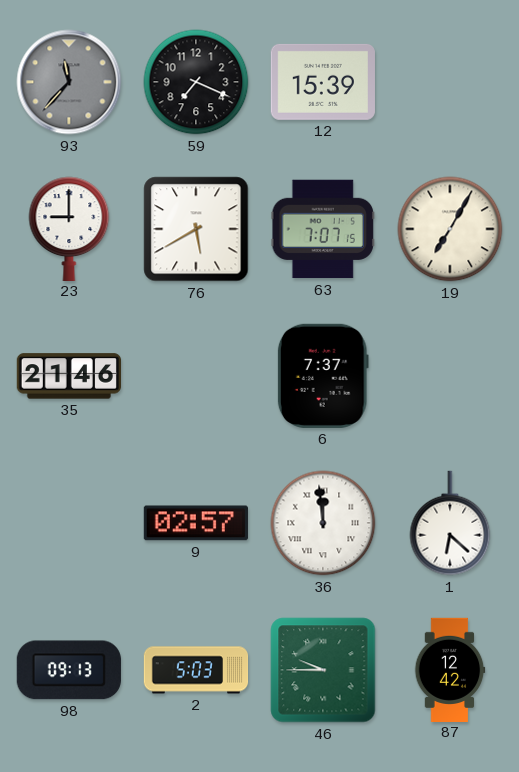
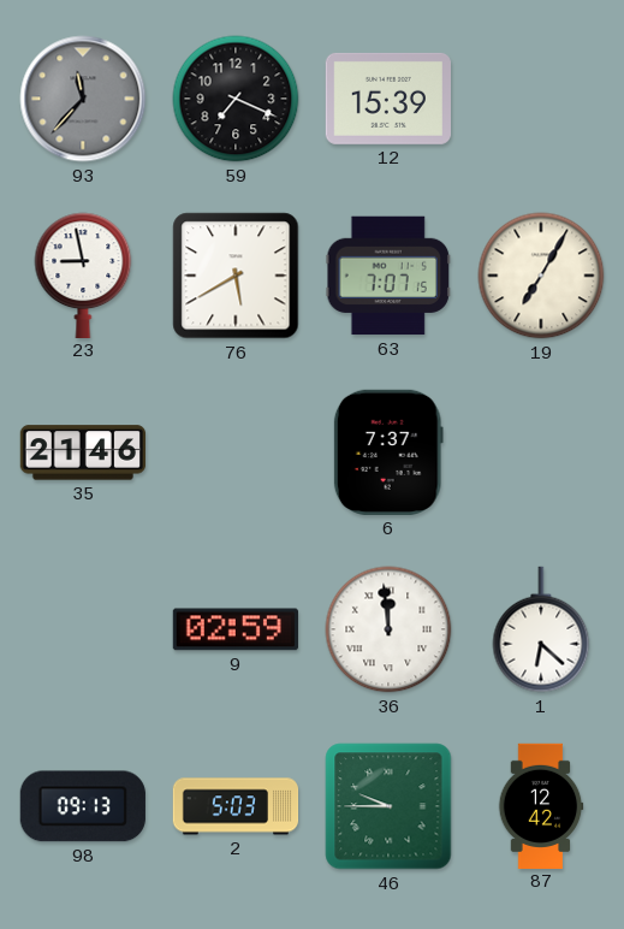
23: 9:00 -> 8:58 (83, 274)
9: 02:57 -> 02:59 (236, 629)
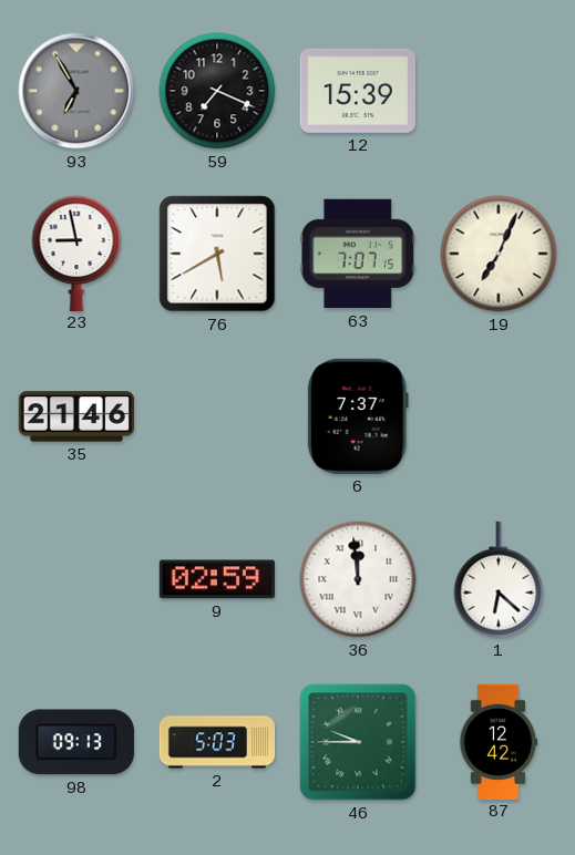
93: 11:37 -> 6:55 (76, 91)
19: 7:05 -> 7:04 (499, 254)
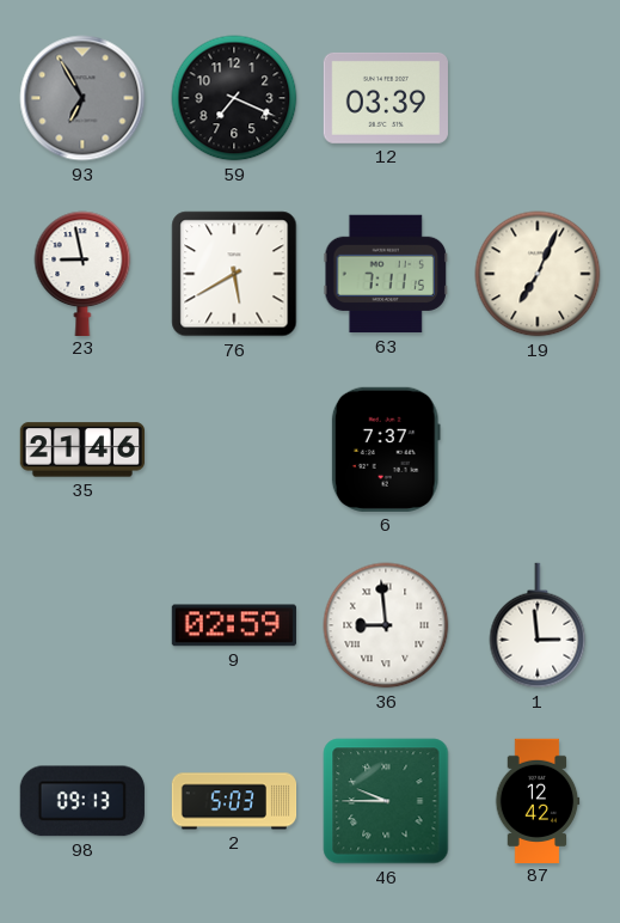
12: 15:39 -> 03:39 (386, 98)
63: 7:07 -> 7:11 (386, 274)
36: 11:59 -> 8:59 (386, 625)
1: 6:22 -> 2:59 (538, 625)
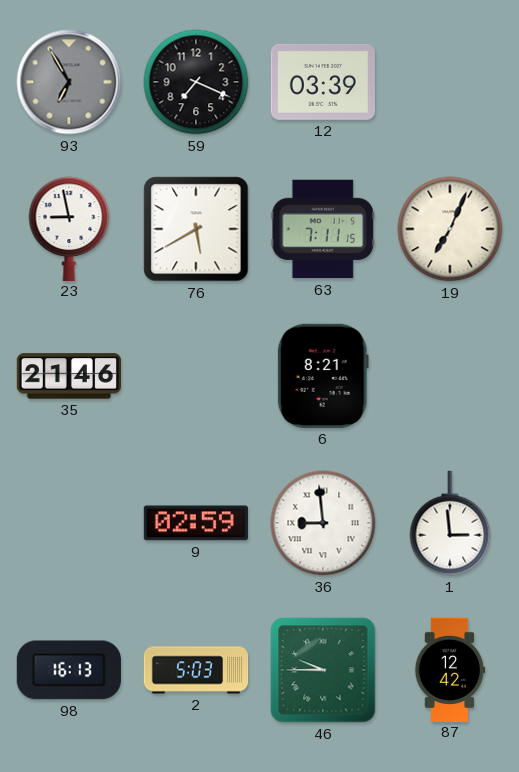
6: 7:37 -> 8:21 (323, 376)
98: 09:13 -> 16:13 (69, 670)
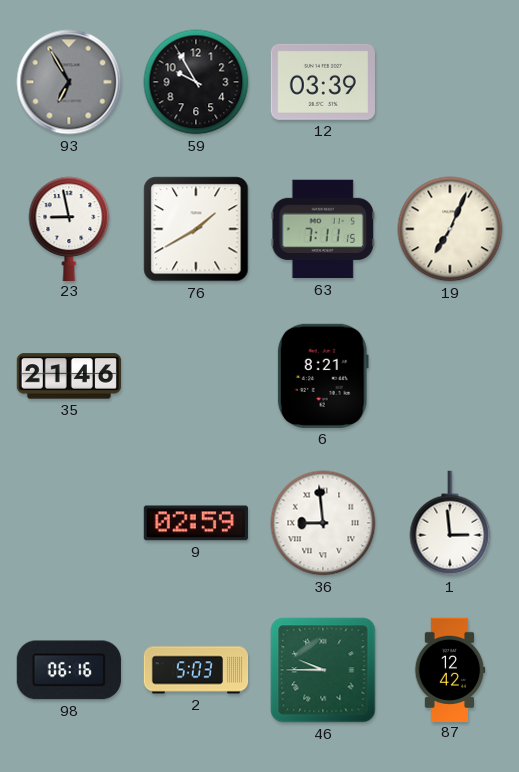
59: 7:19 -> 9:55 (196, 82)
76: 5:40 -> 1:40 (196, 229)
98: 16:13 -> 06:16 (69, 670)
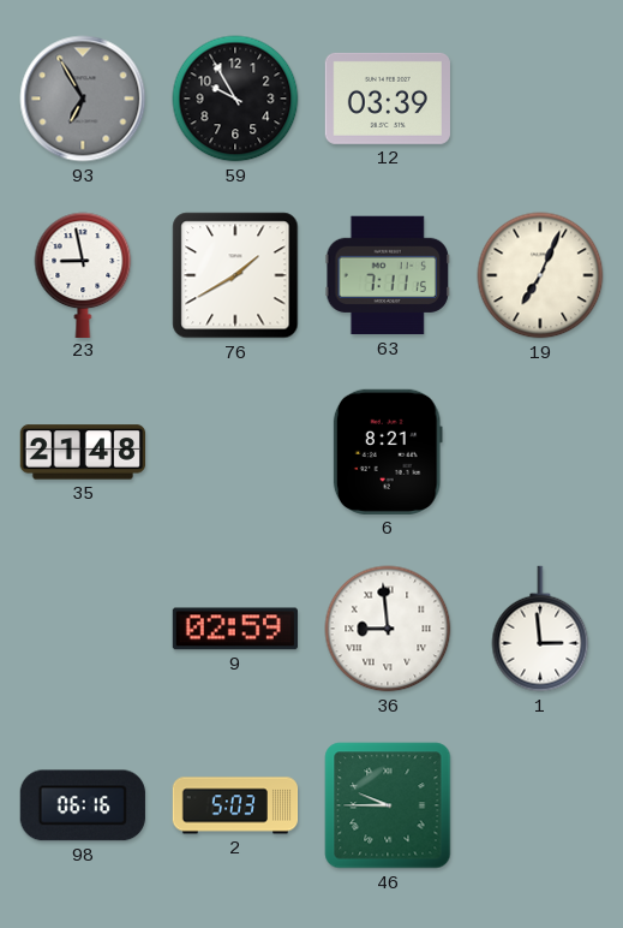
35: 21:46 -> 21:48 (82, 452)
87: 12:42 -> none (450, 669)
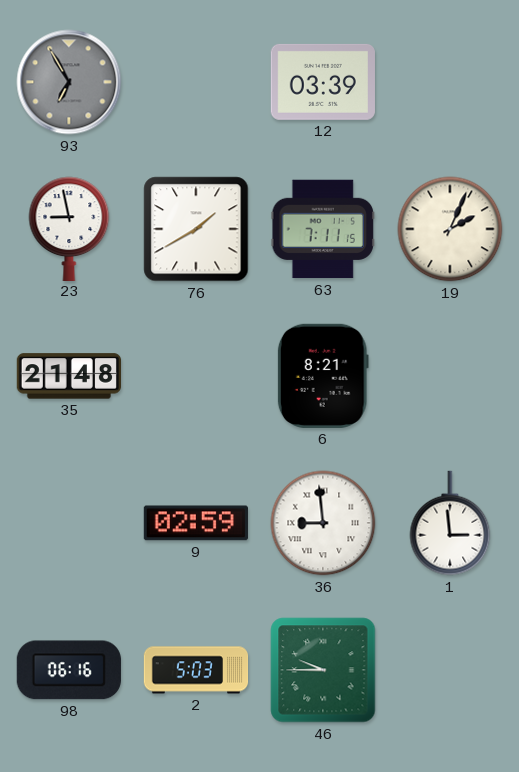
59: 9:55 -> none (235, 99)
19: 7:04 -> 2:04 (450, 229)
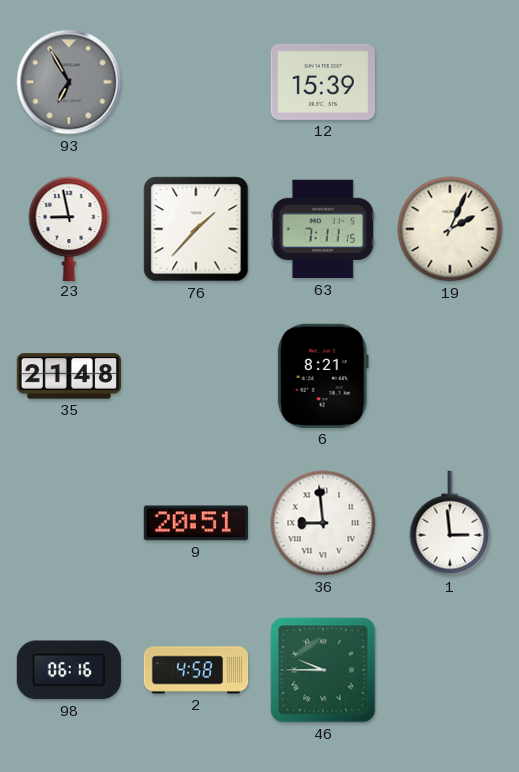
12: 03:39 -> 15:39 (323, 82)
76: 1:40 -> 1:37 (196, 229)
9: 02:59 -> 20:51 (196, 523)
2: 5:03 -> 4:58 (196, 670)
